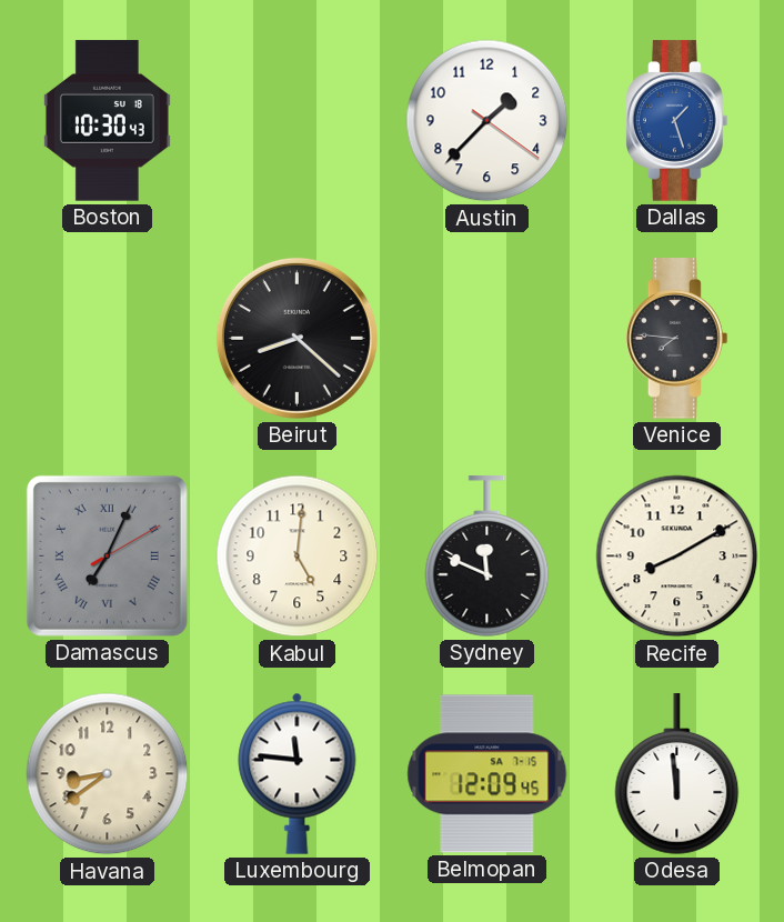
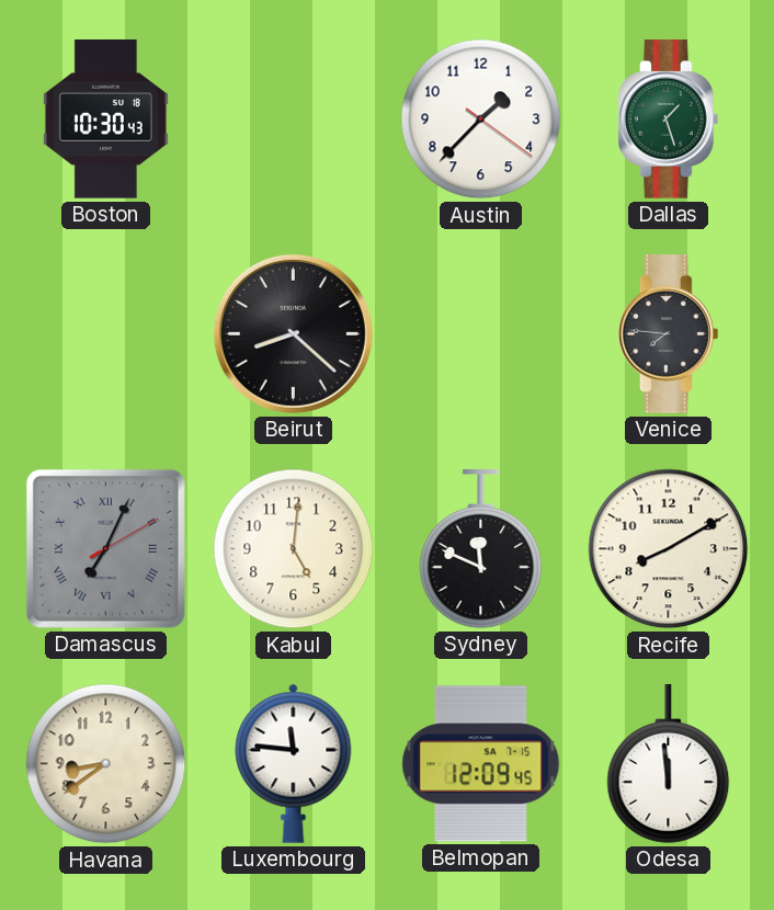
Dallas dial: blue -> green (669, 120)
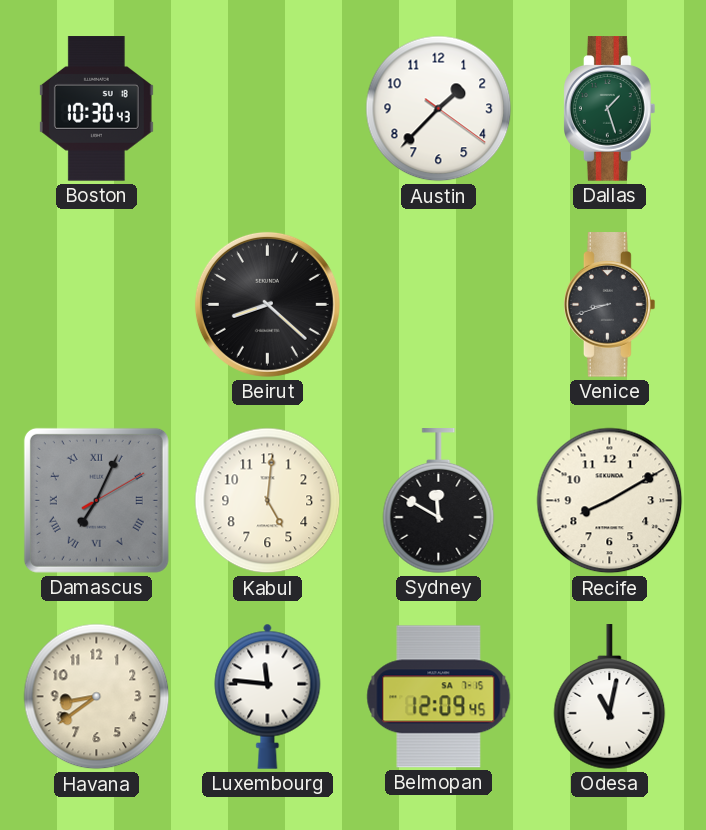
Venice: 7:46 -> 8:42 (610, 305)
Sydney: 11:49 -> 11:50 (439, 501)
Odesa: 11:59 -> 11:02 (610, 697)
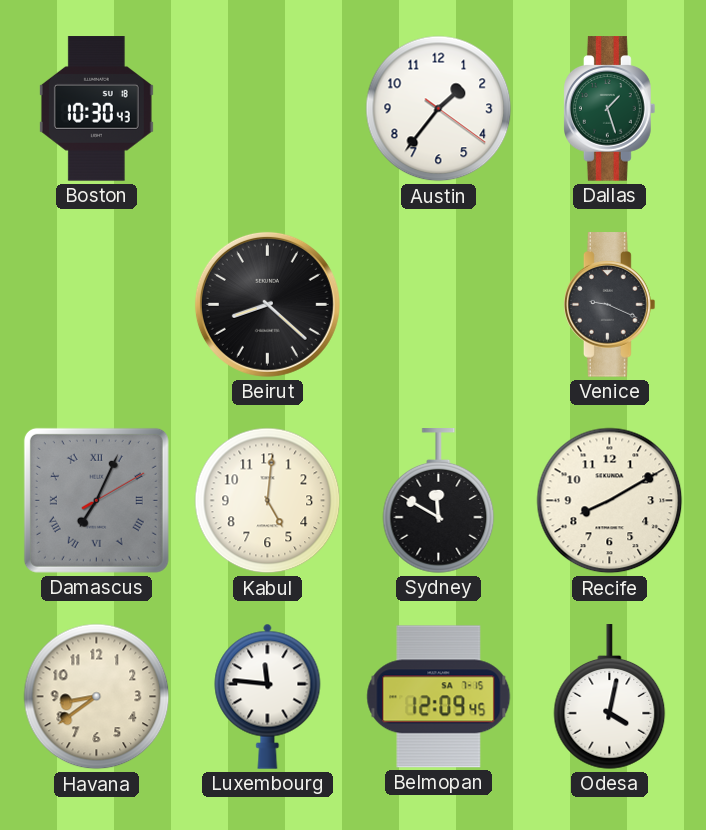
Austin: 1:37 -> 1:36 (439, 109)
Venice: 8:42 -> 9:19 (610, 305)
Odesa: 11:02 -> 4:02 (610, 697)
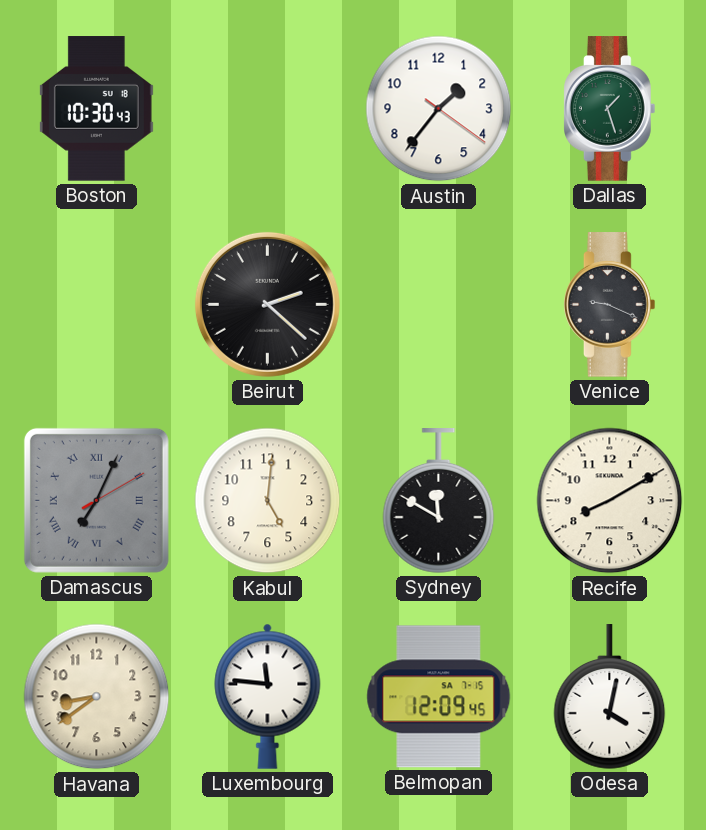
Beirut: 8:22 -> 2:22 (267, 304)
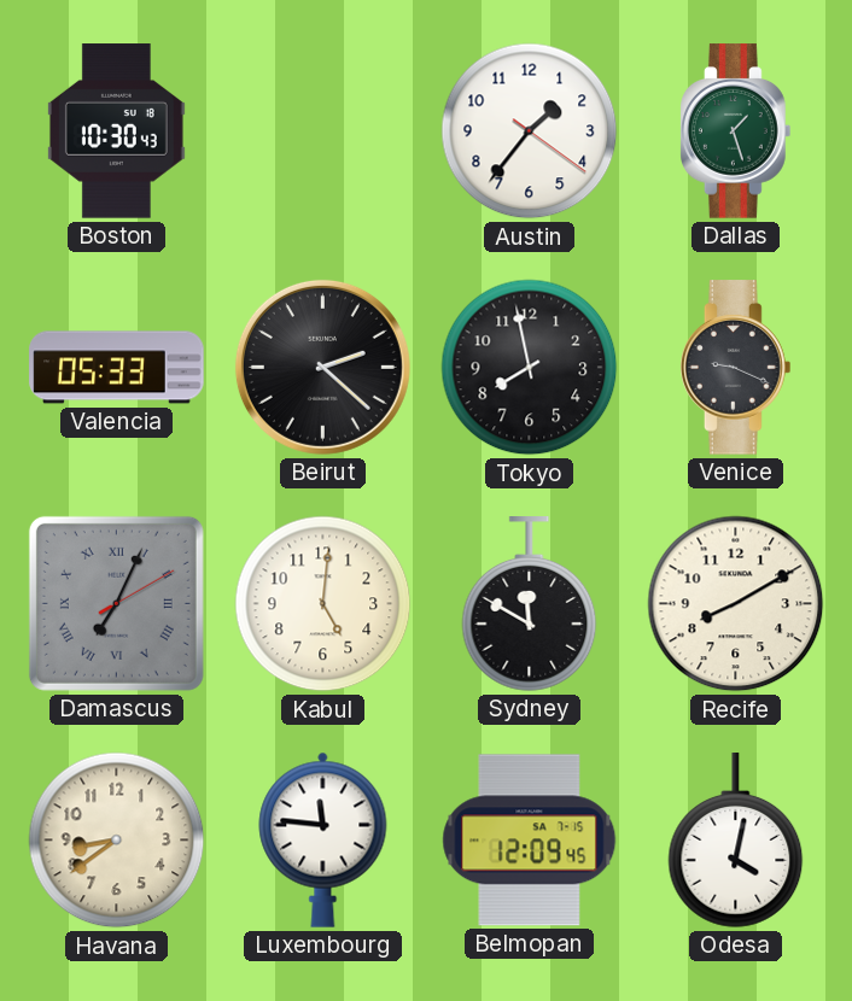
Valencia: none -> 05:33 (117, 368)
Tokyo: none -> 7:58 (530, 368)
